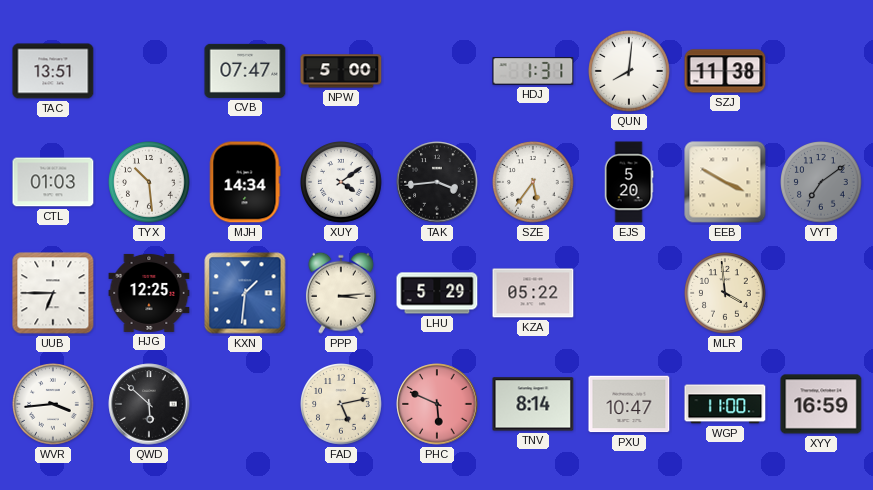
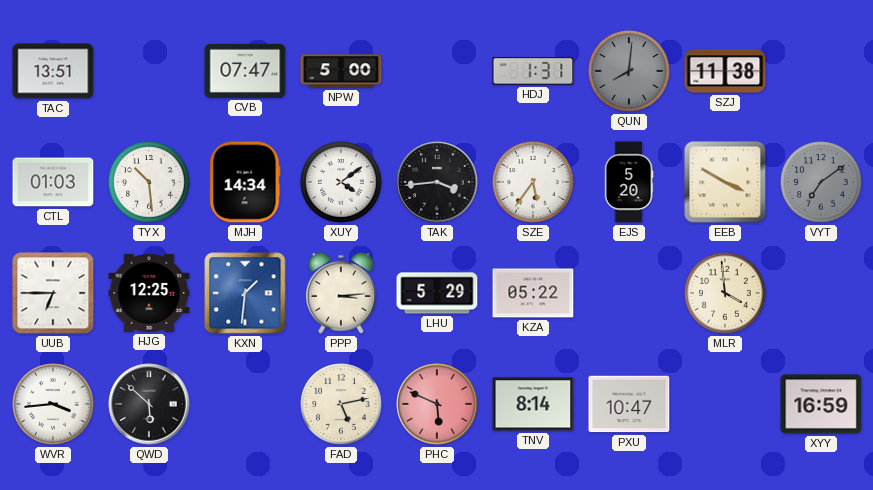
QUN dial: white -> grey (630, 72)
WGP: 11:00 -> none (725, 404)
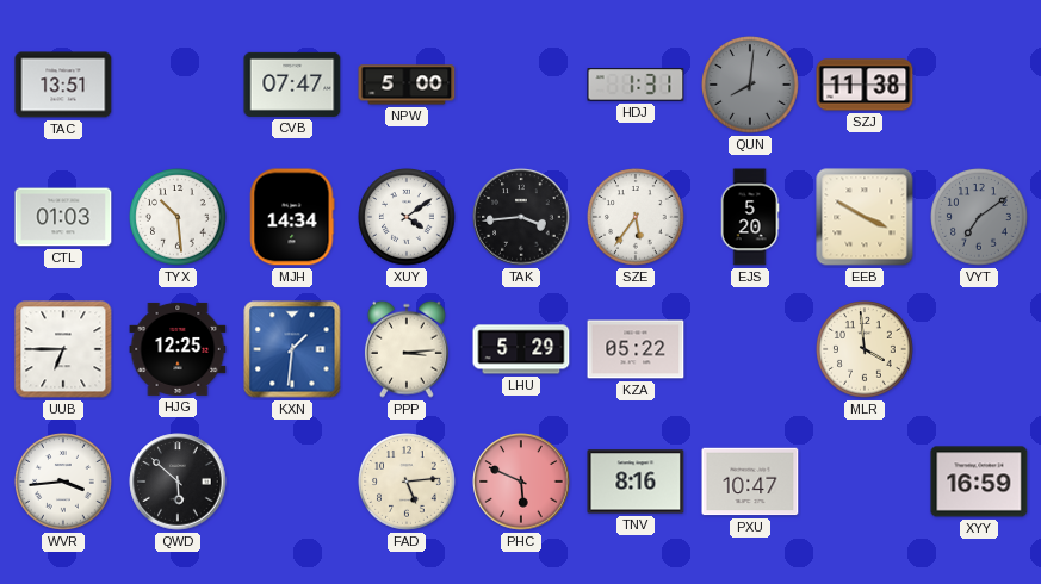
FAD: 5:13 -> 5:14 (408, 483)
TNV: 8:14 -> 8:16 (636, 482)
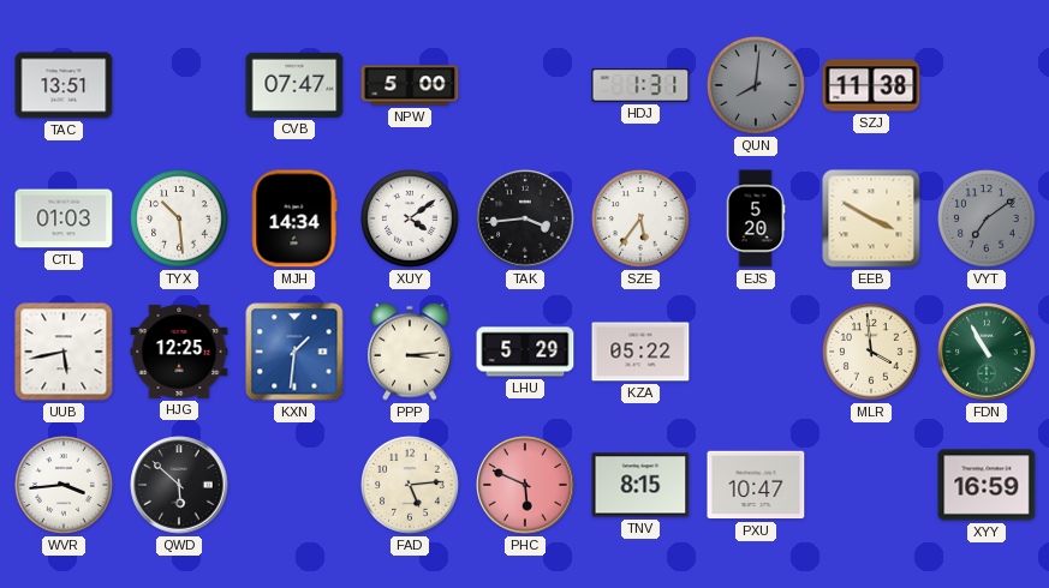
UUB: 6:45 -> 5:43 (64, 352)
FDN: none -> 10:55 (987, 352)
TNV: 8:16 -> 8:15 (640, 485)
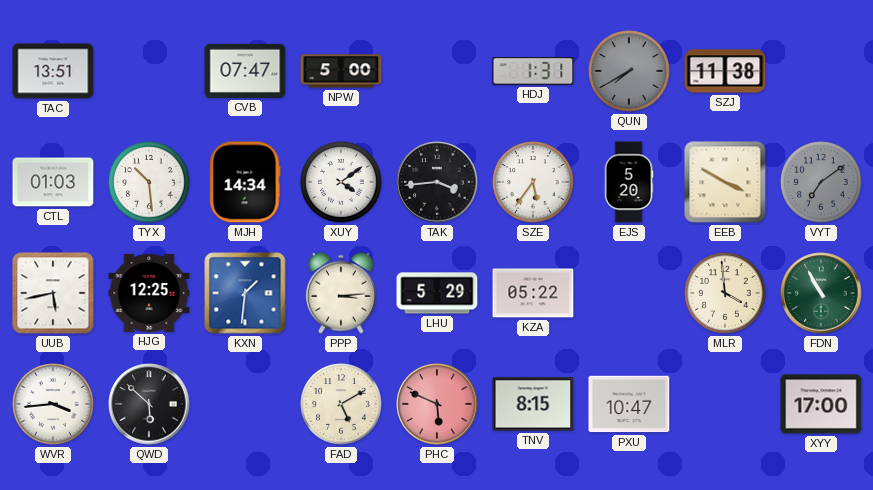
QUN: 8:01 -> 7:40 (630, 72)
FAD: 5:14 -> 5:10 (342, 405)
XYY: 16:59 -> 17:00 (821, 404)
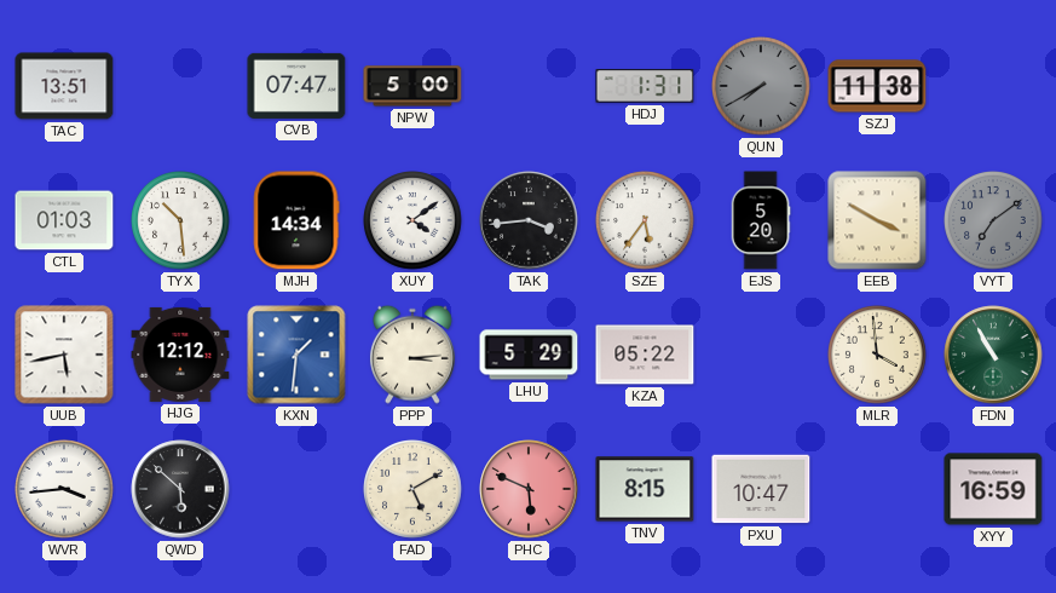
HJG: 12:25 -> 12:12 (180, 355)
XYY: 17:00 -> 16:59 (993, 489)
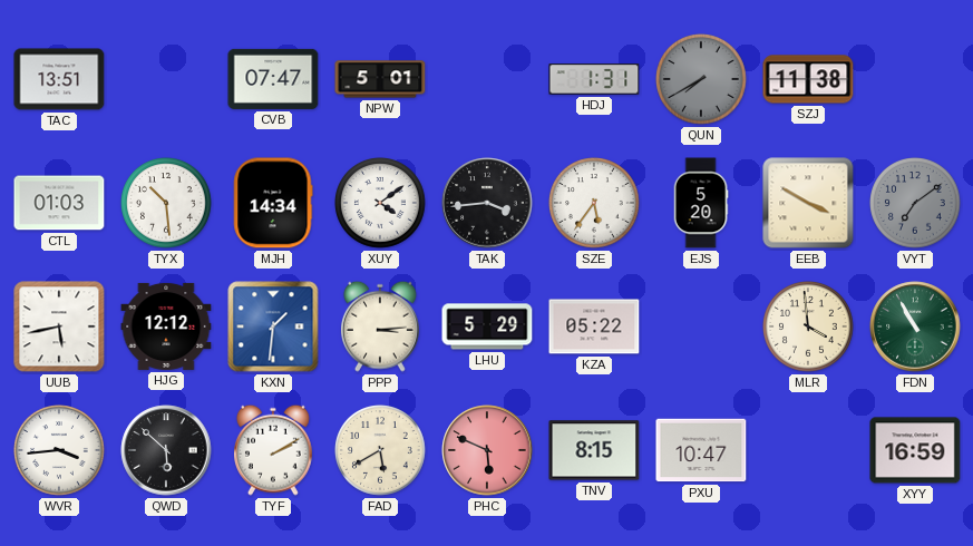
NPW: 5:00 -> 5:01 (380, 79)
TYF: none -> 2:10 (273, 450)
FAD: 5:10 -> 5:40 (381, 451)
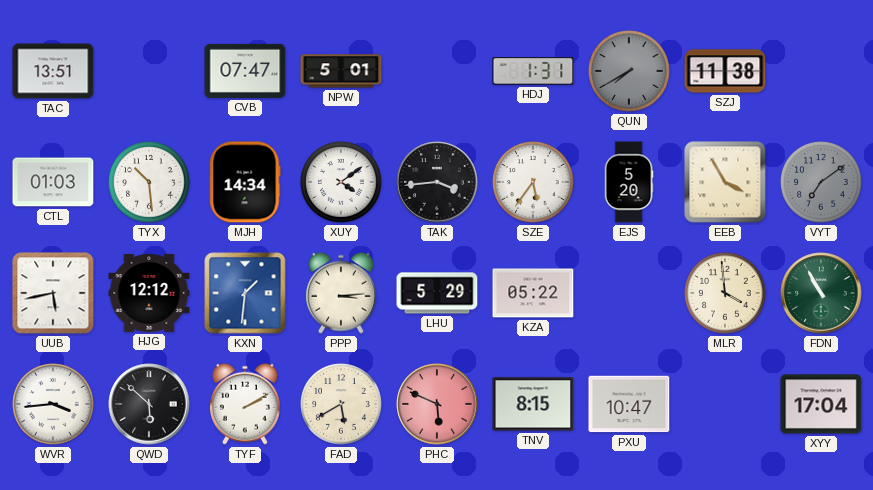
EEB: 3:50 -> 3:55 (725, 182)
XYY: 16:59 -> 17:04 (821, 404)
